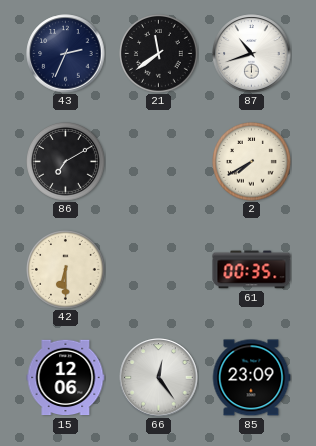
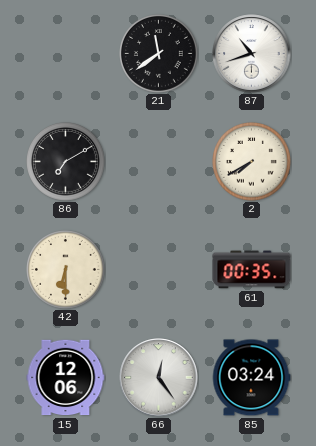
43: 2:34 -> none (66, 54)
85: 23:09 -> 03:24 (251, 378)
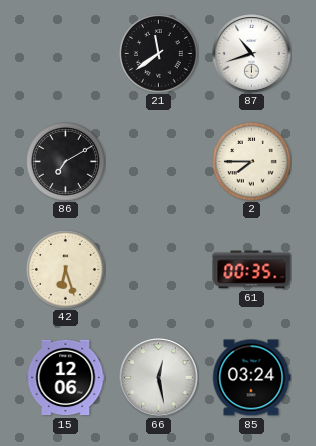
2: 7:40 -> 7:45 (252, 162)
42: 6:30 -> 6:27 (66, 270)
66: 12:24 -> 12:28 (159, 378)
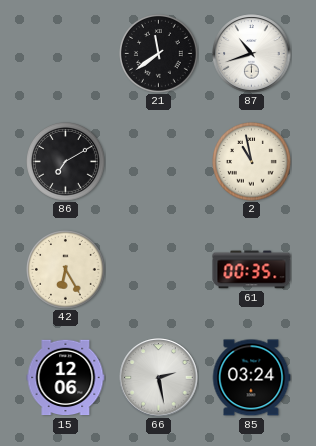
2: 7:45 -> 10:58 (252, 162)
42: 6:27 -> 6:25 (66, 270)
66: 12:28 -> 2:28 (159, 378)
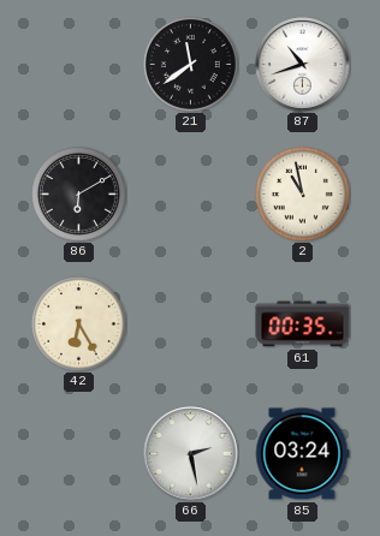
86: 7:10 -> 6:10 (79, 195)
15: 12:06 -> none (66, 378)
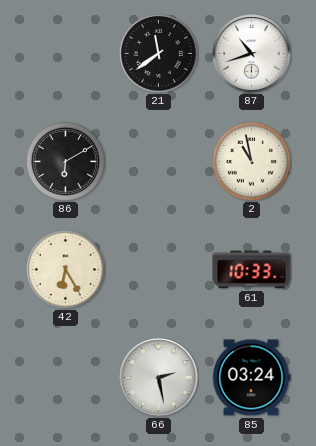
61: 00:35 -> 10:33 (252, 270)
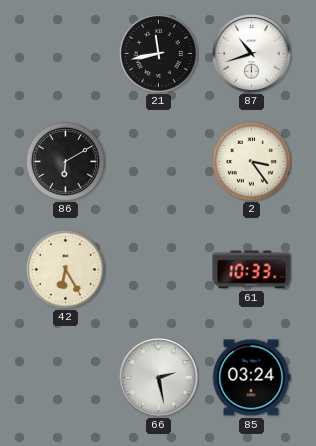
21: 11:39 -> 11:43 (159, 54)
2: 10:58 -> 3:24 (252, 162)
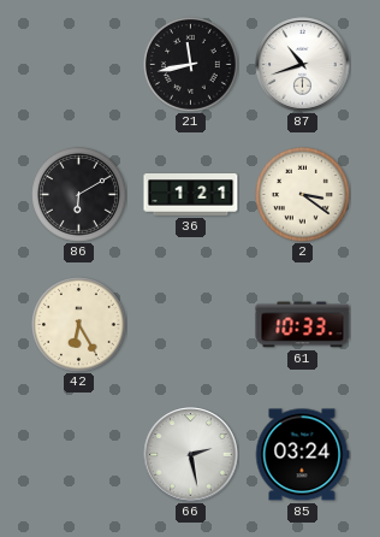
36: none -> 1:21 (191, 195)
2: 3:24 -> 3:21 (303, 195)
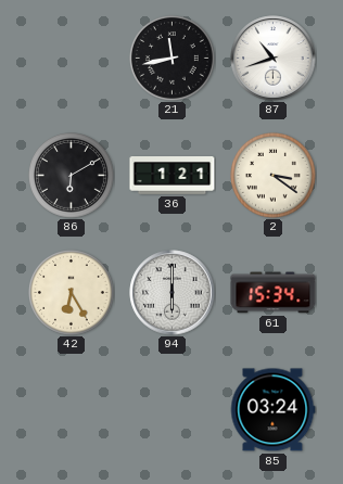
94: none -> 6:00 (173, 293)
61: 10:33 -> 15:34 (274, 293)
66: 2:28 -> none (191, 455)
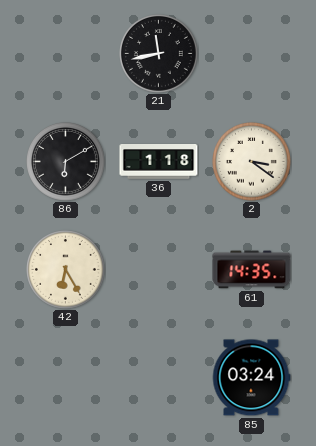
87: 10:42 -> none (274, 59)
36: 1:21 -> 1:18 (159, 162)
94: 6:00 -> none (173, 293)
61: 15:34 -> 14:35 (252, 270)
